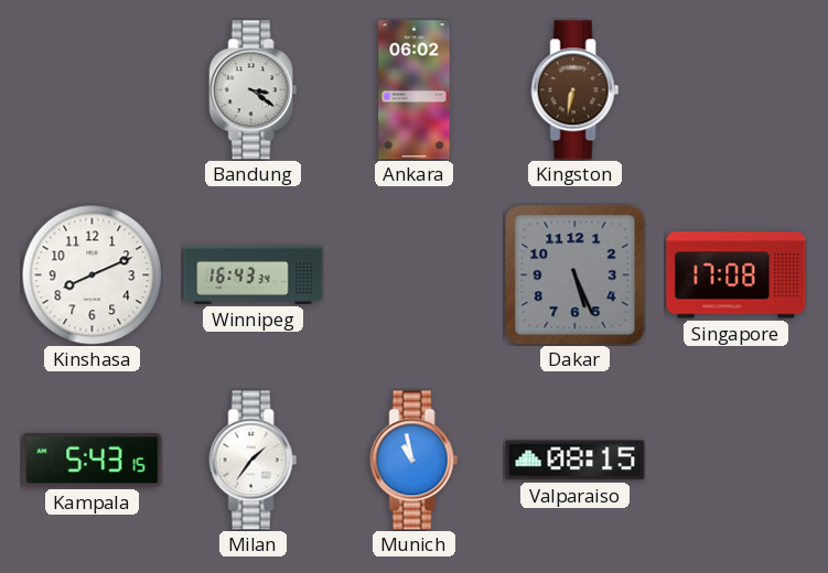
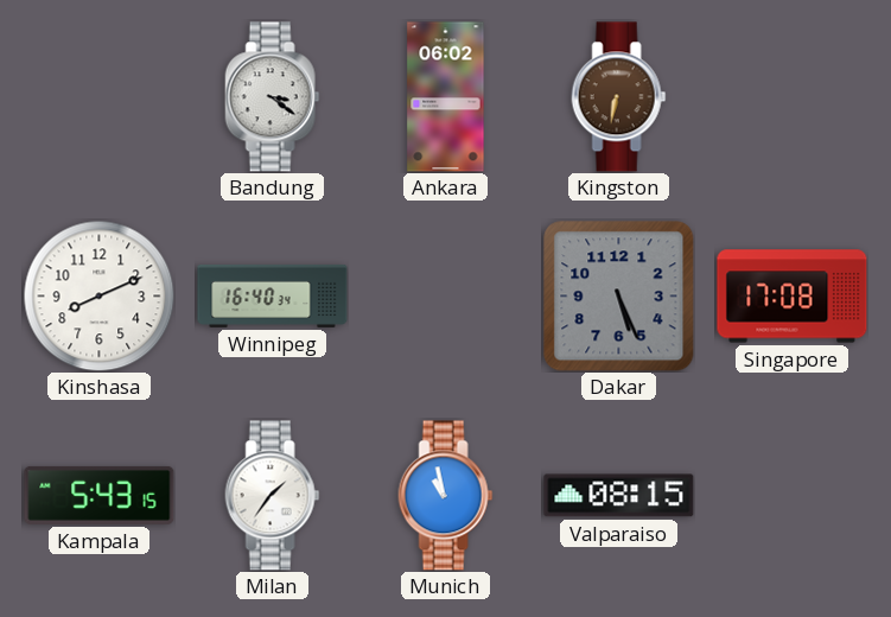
Winnipeg: 16:43 -> 16:40 (273, 295)
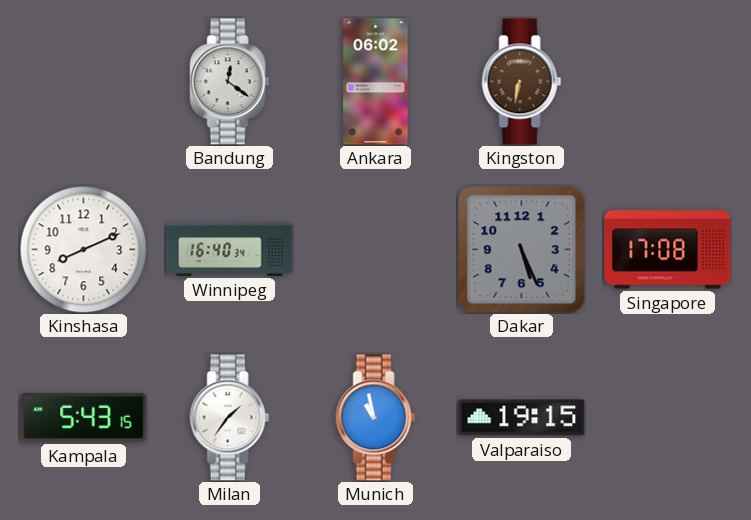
Bandung: 3:21 -> 12:21 (230, 82)
Valparaiso: 08:15 -> 19:15 (522, 418)
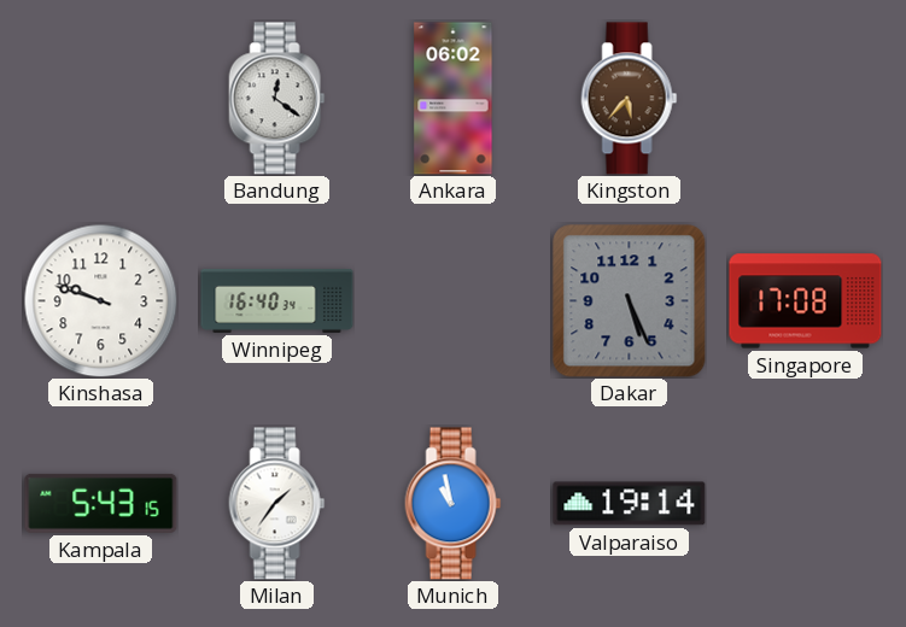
Kingston: 6:32 -> 5:37 (630, 99)
Kinshasa: 8:11 -> 9:48 (100, 300)
Valparaiso: 19:15 -> 19:14 (630, 504)
